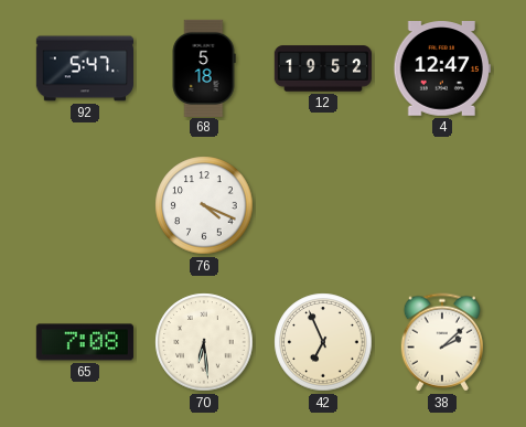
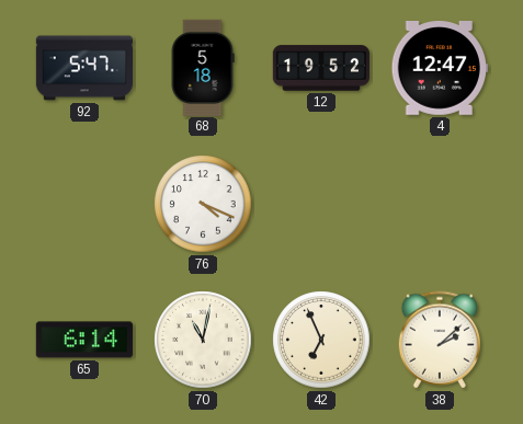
65: 7:08 -> 6:14 (84, 340)
70: 6:29 -> 11:02 (203, 340)
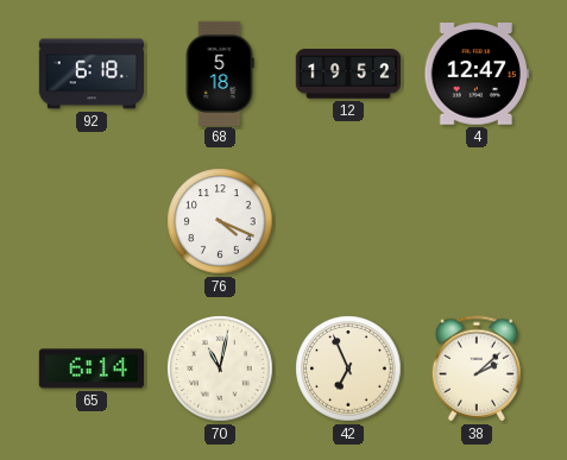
92: 5:47 -> 6:18 (90, 74)
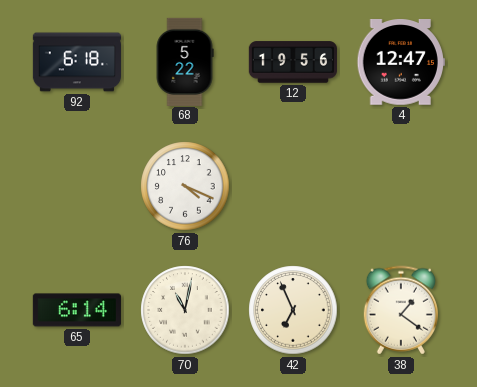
68: 5:18 -> 5:22 (185, 61)
12: 19:52 -> 19:56 (293, 62)
38: 2:08 -> 1:21 (401, 310)
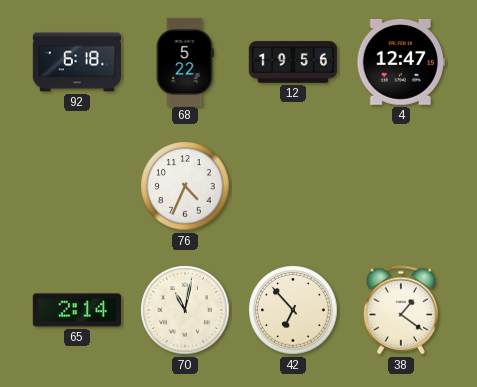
76: 4:19 -> 4:34 (185, 186)
65: 6:14 -> 2:14 (77, 310)
42: 6:56 -> 6:53 (293, 310)
